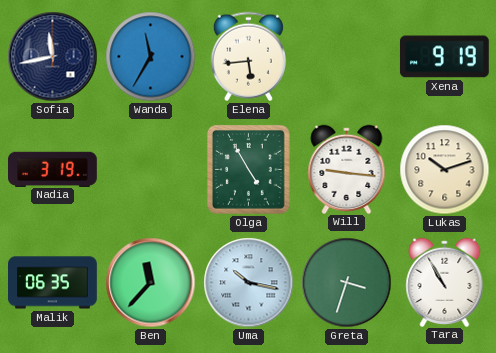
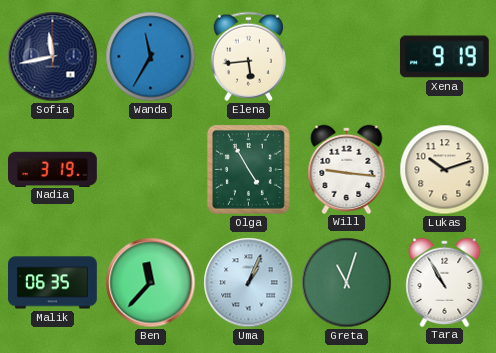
Uma: 10:17 -> 1:04 (249, 283)
Greta: 3:33 -> 11:03 (347, 283)
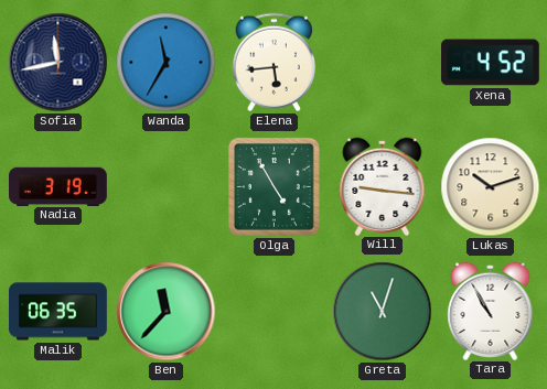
Xena: 9:19 -> 4:52 (490, 63)
Uma: 1:04 -> none (249, 283)
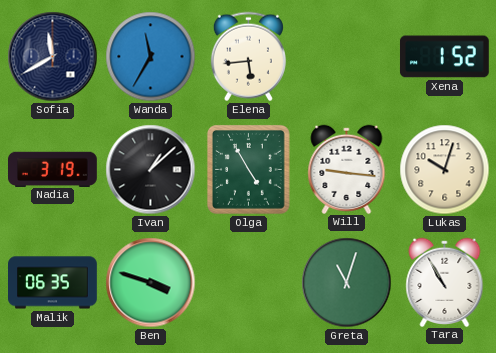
Sofia: 11:43 -> 11:40 (53, 57)
Xena: 4:52 -> 1:52 (444, 57)
Ivan: none -> 1:08 (151, 170)
Lukas: 10:12 -> 10:03 (445, 170)
Ben: 11:37 -> 3:48 (151, 283)
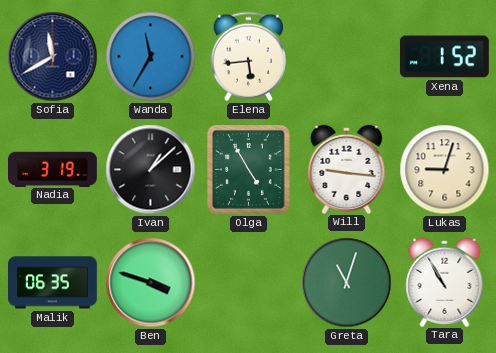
Lukas: 10:03 -> 9:03 (445, 170)
